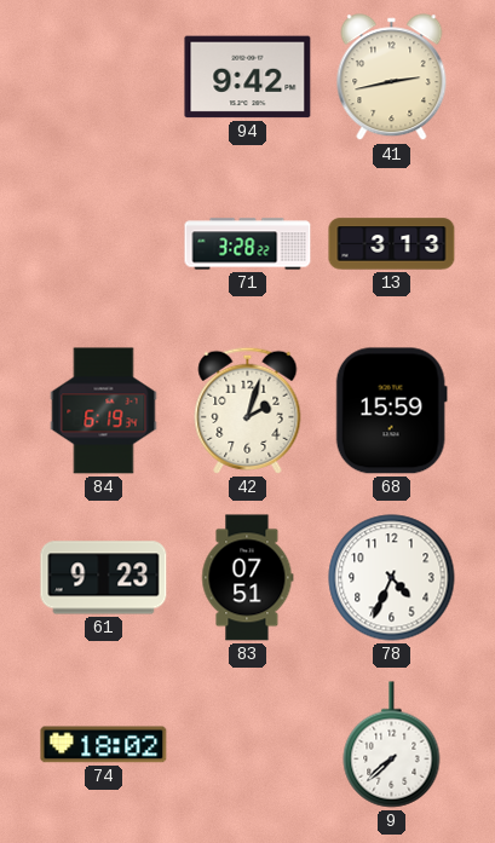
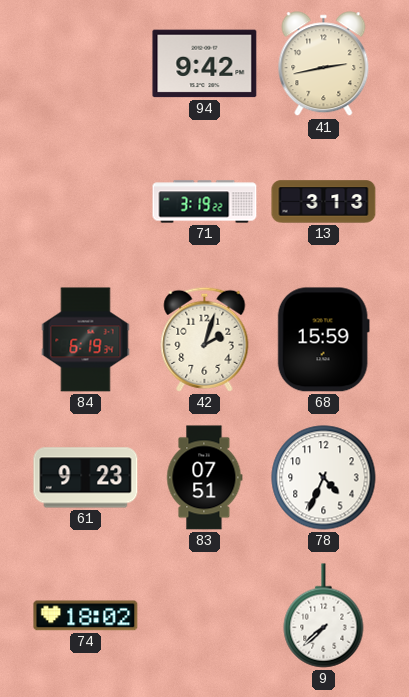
71: 3:28 -> 3:19 (205, 202)
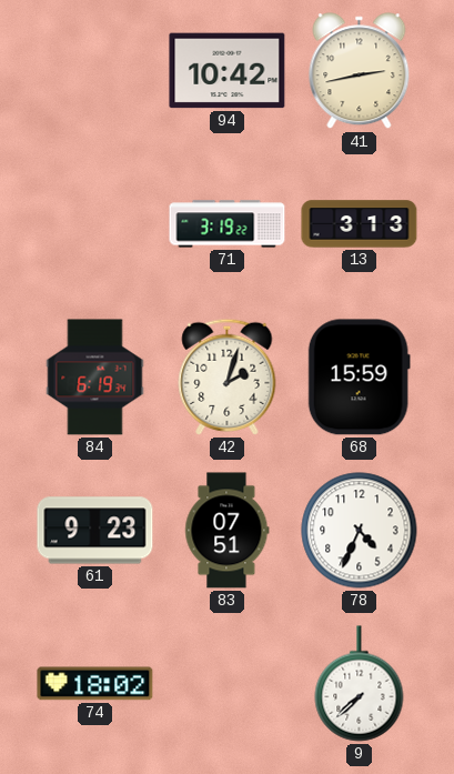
94: 9:42 -> 10:42 (228, 71)
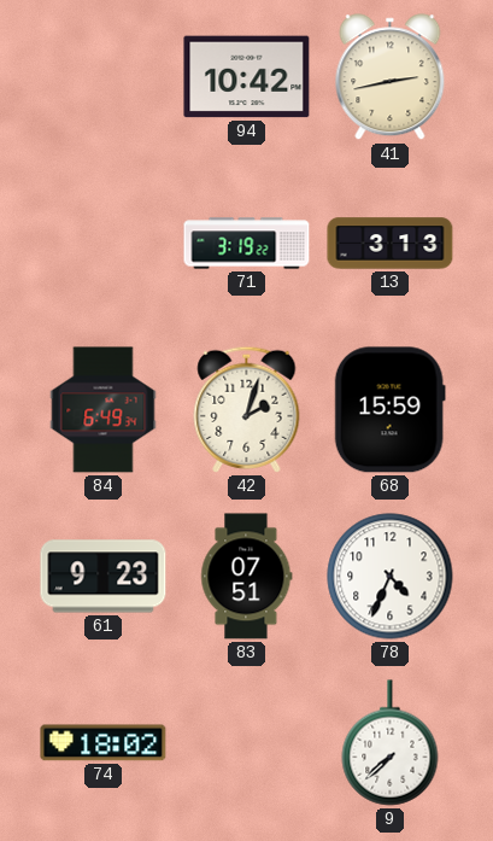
84: 6:19 -> 6:49 (104, 410)
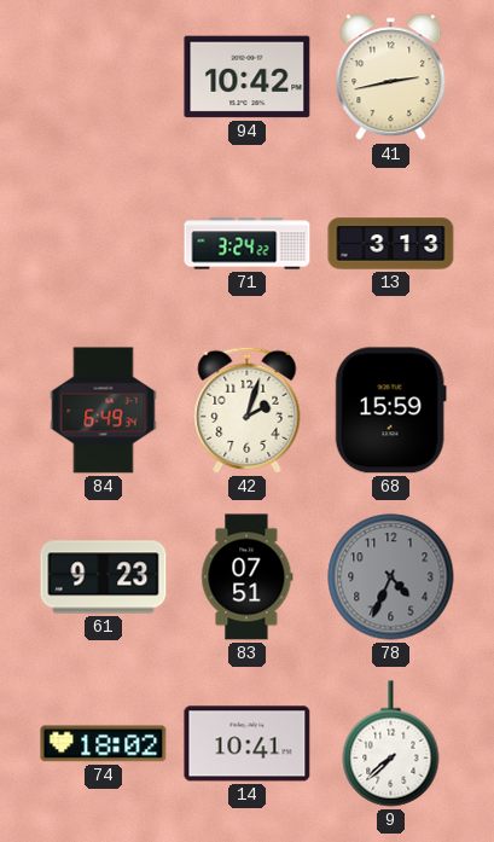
71: 3:19 -> 3:24 (248, 244)
78 dial: white -> grey (391, 577)
14: none -> 10:41 (248, 744)
